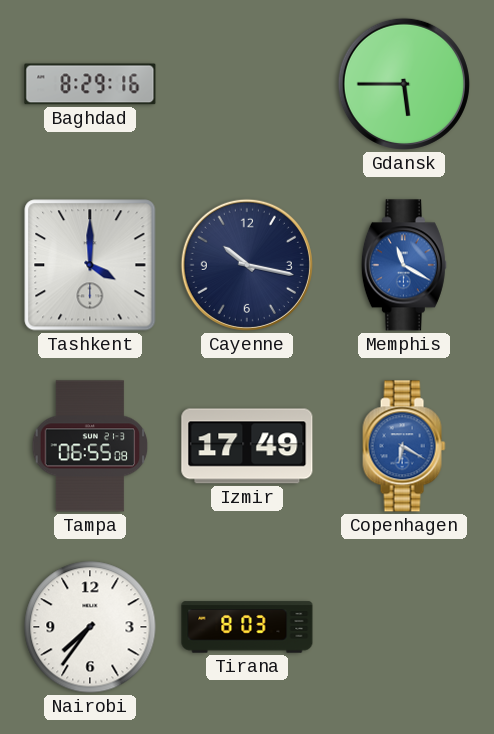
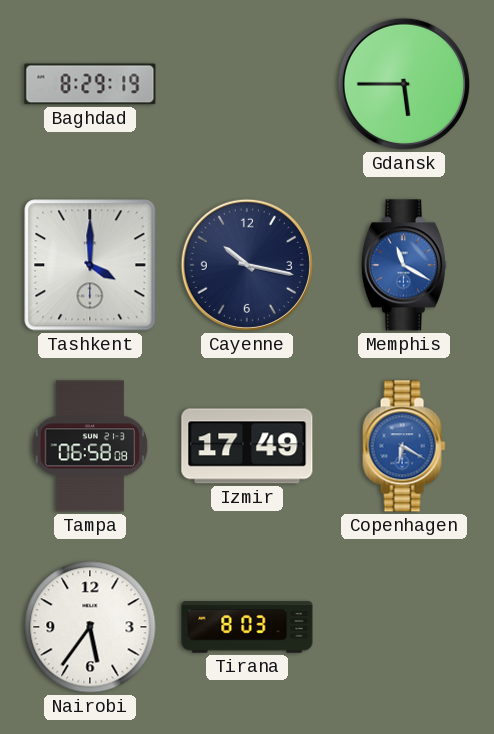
Baghdad: 8:29:16 -> 8:29:19 (90, 84)
Tampa: 06:55 -> 06:58 (90, 446)
Nairobi: 7:36 -> 5:36 (90, 627)
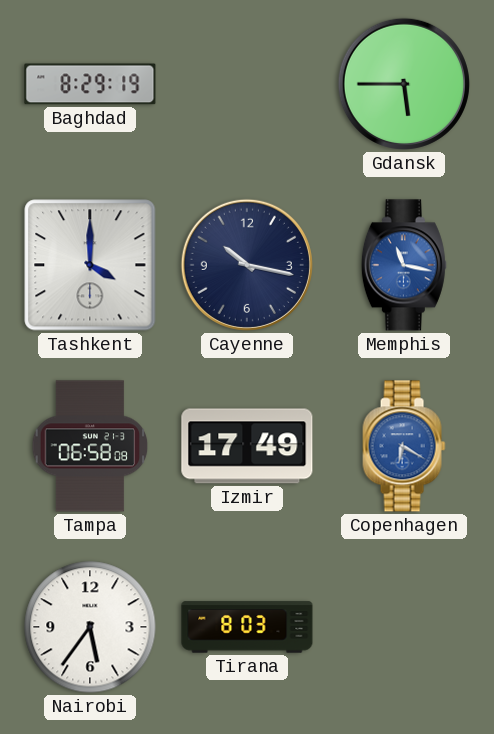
Memphis: 11:20 -> 11:17 (404, 265)
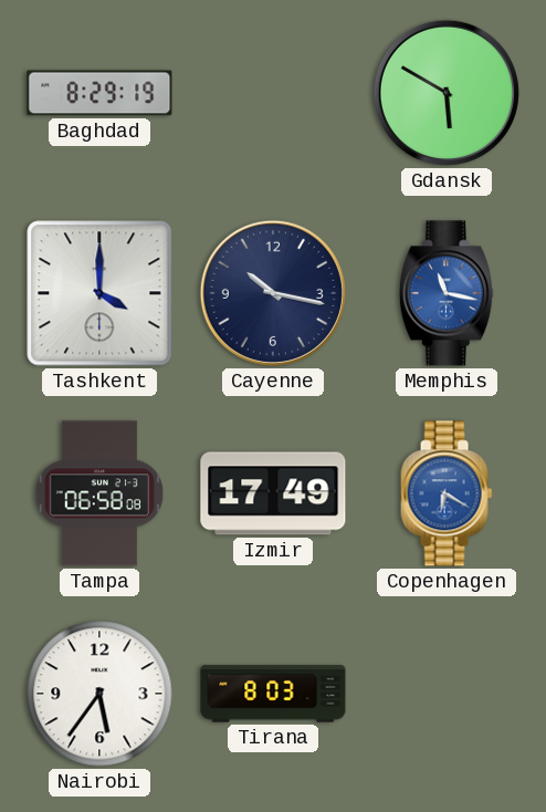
Gdansk: 5:45 -> 5:50 (447, 93)
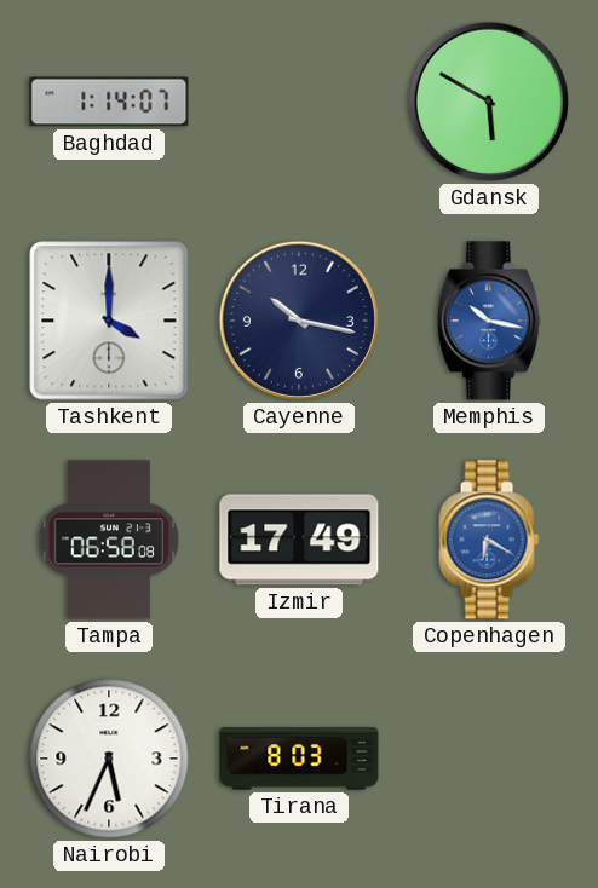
Baghdad: 8:29 -> 1:14 (109, 102)
Memphis: 11:17 -> 10:17 (489, 321)
Nairobi: 5:36 -> 5:34 (109, 759)
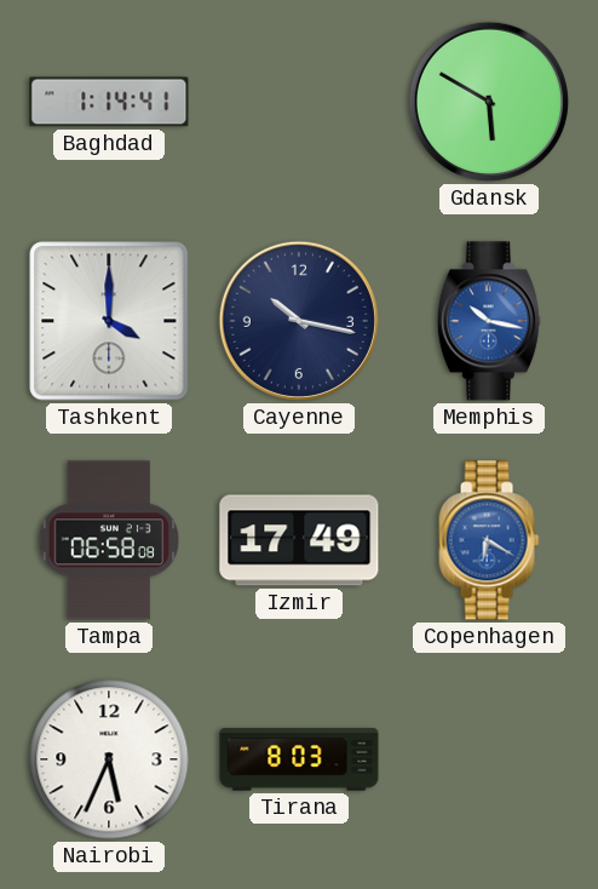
Baghdad: 1:14:07 -> 1:14:41 (109, 102)
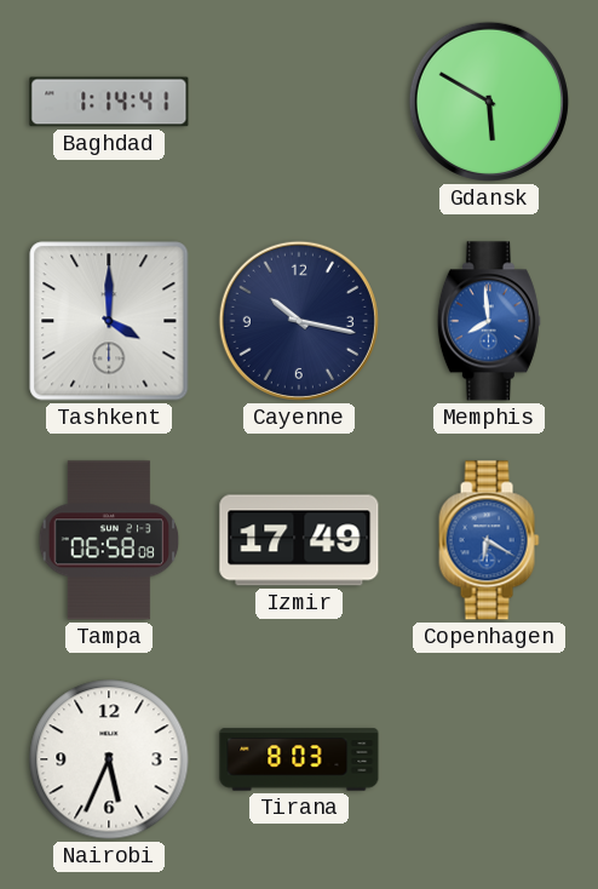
Memphis: 10:17 -> 7:59 (489, 321)
